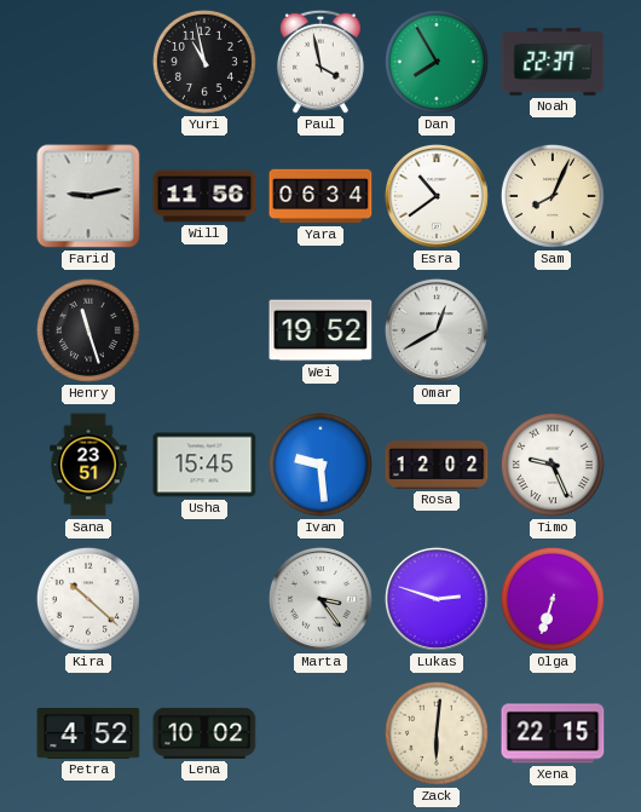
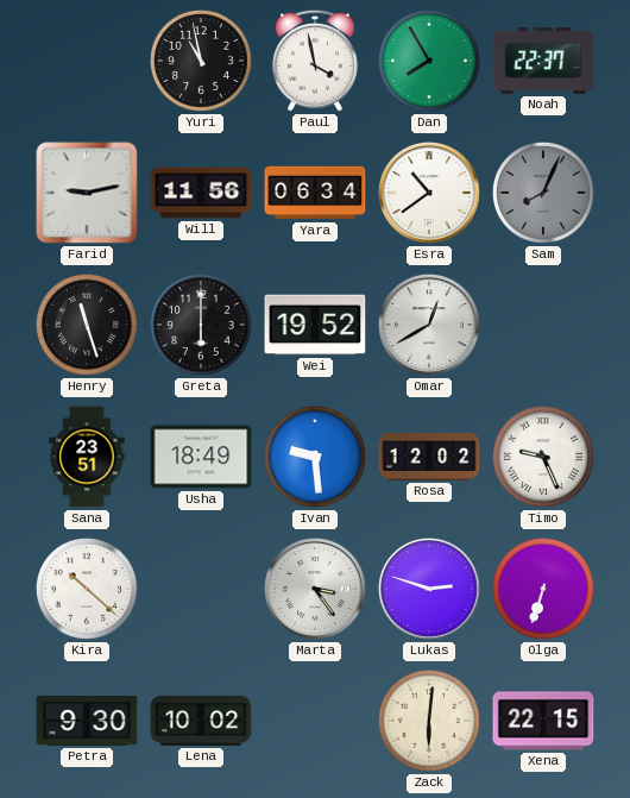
Sam dial: cream -> grey (543, 193)
Greta: none -> 6:00 (201, 325)
Usha: 15:45 -> 18:49 (201, 457)
Petra: 4:52 -> 9:30 (87, 721)
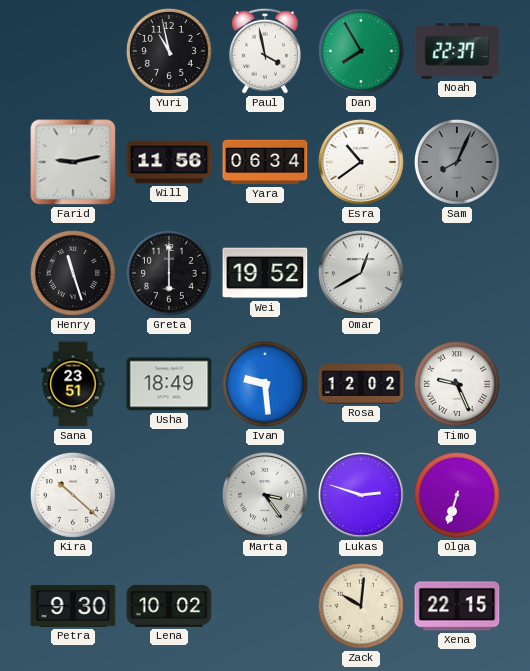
Zack: 6:01 -> 10:01 (361, 606)
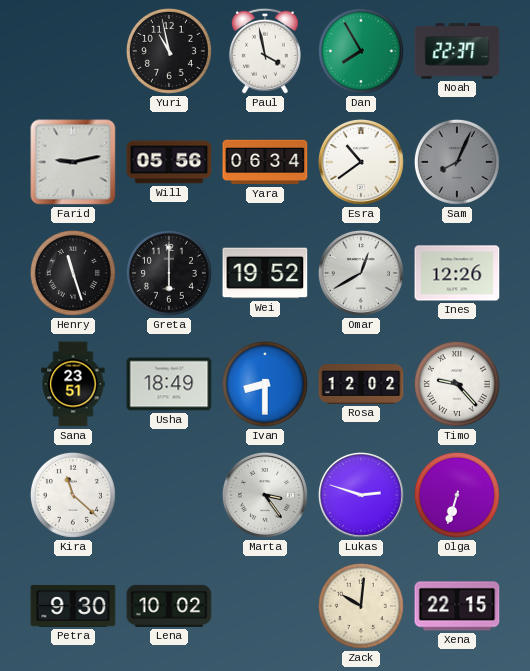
Will: 11:56 -> 05:56 (169, 162)
Ines: none -> 12:26 (457, 273)
Ivan: 9:29 -> 8:30 (265, 384)
Timo: 9:26 -> 9:23 (457, 384)
Kira: 10:22 -> 11:22 (73, 495)
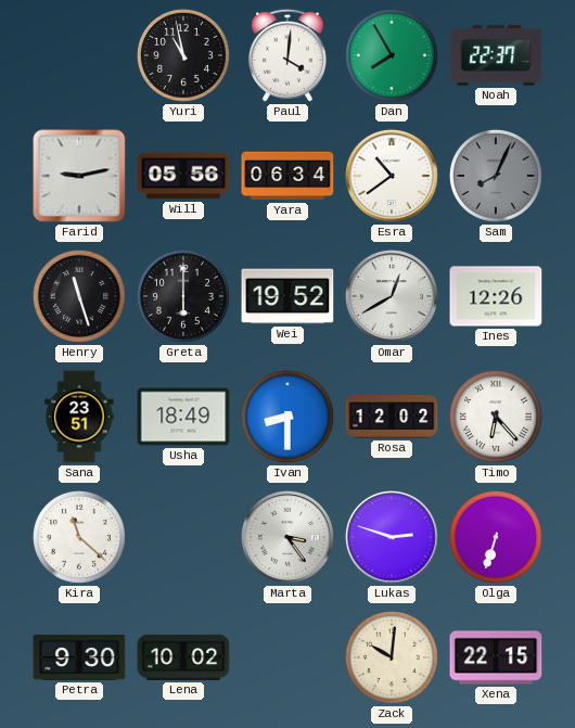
Paul: 3:58 -> 4:01 (287, 55)
Timo: 9:23 -> 6:23 (496, 417)
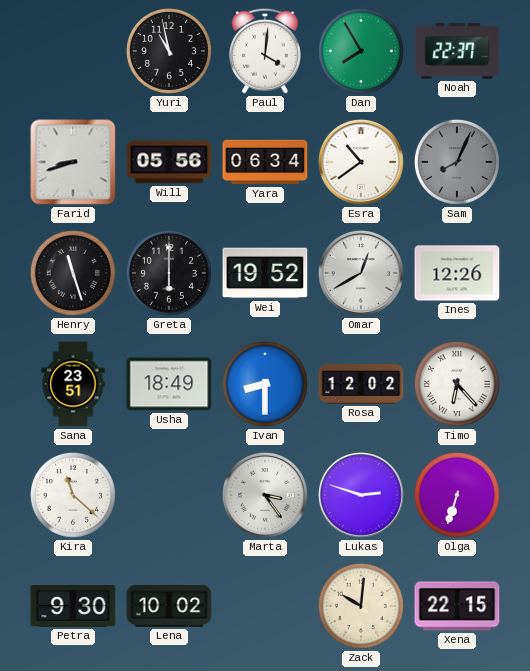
Farid: 9:13 -> 8:42 (73, 162)
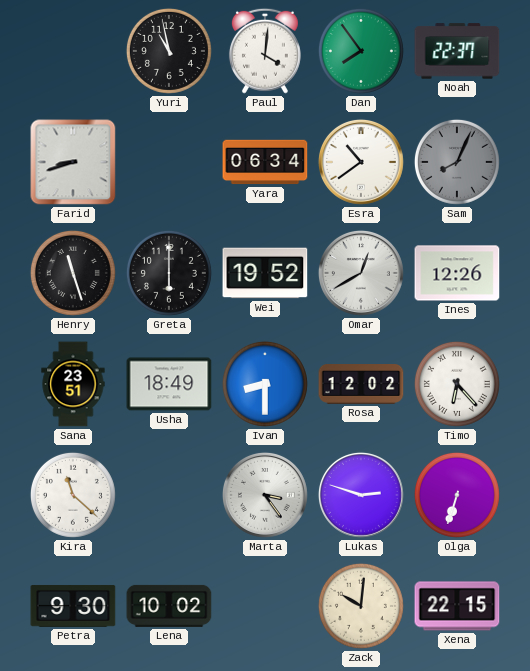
Dan: 7:55 -> 7:54 (361, 51)
Will: 05:56 -> none (169, 162)
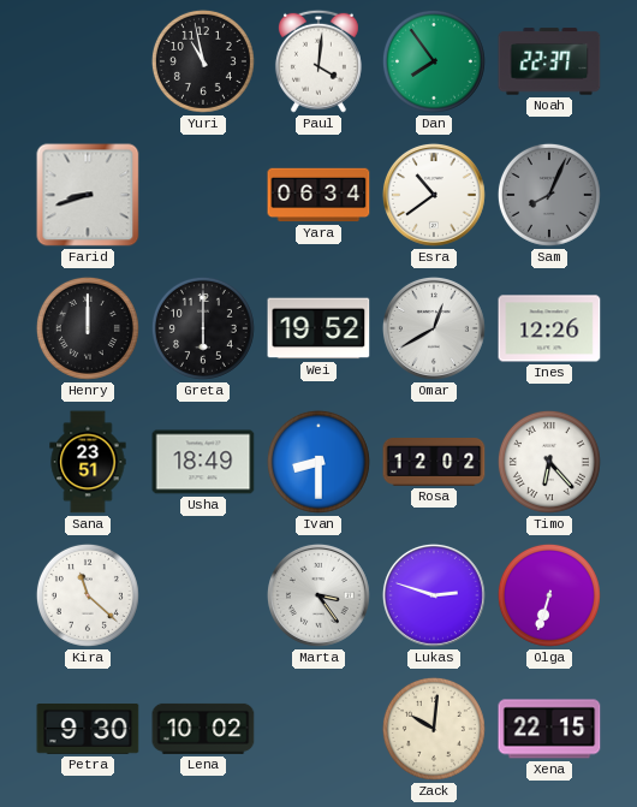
Henry: 11:27 -> 12:00 (88, 328)
